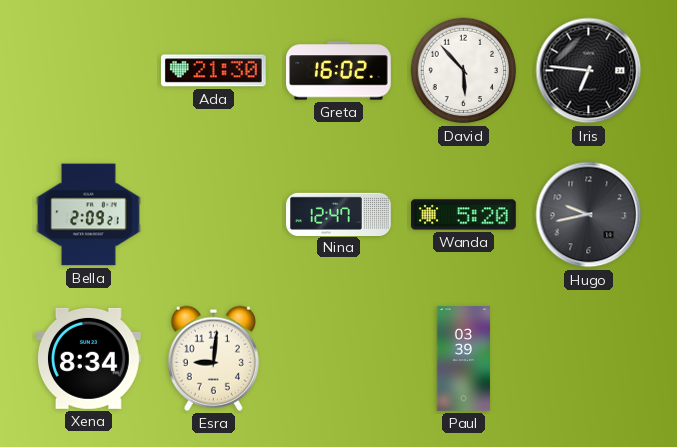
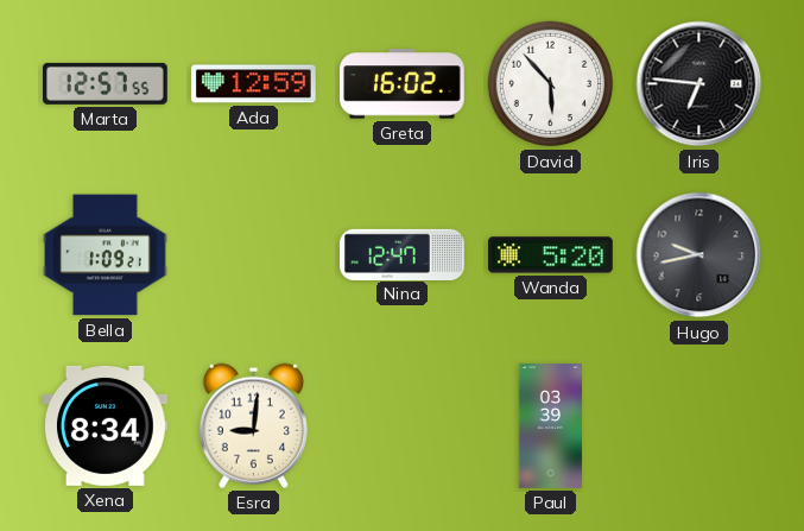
Marta: none -> 12:57 (106, 83)
Ada: 21:30 -> 12:59 (254, 84)
Bella: 2:09 -> 1:09 (106, 255)
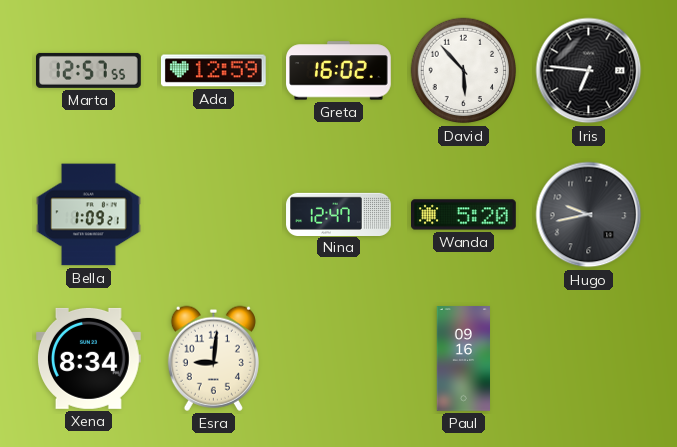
Paul: 03:39 -> 09:16 (463, 359)
